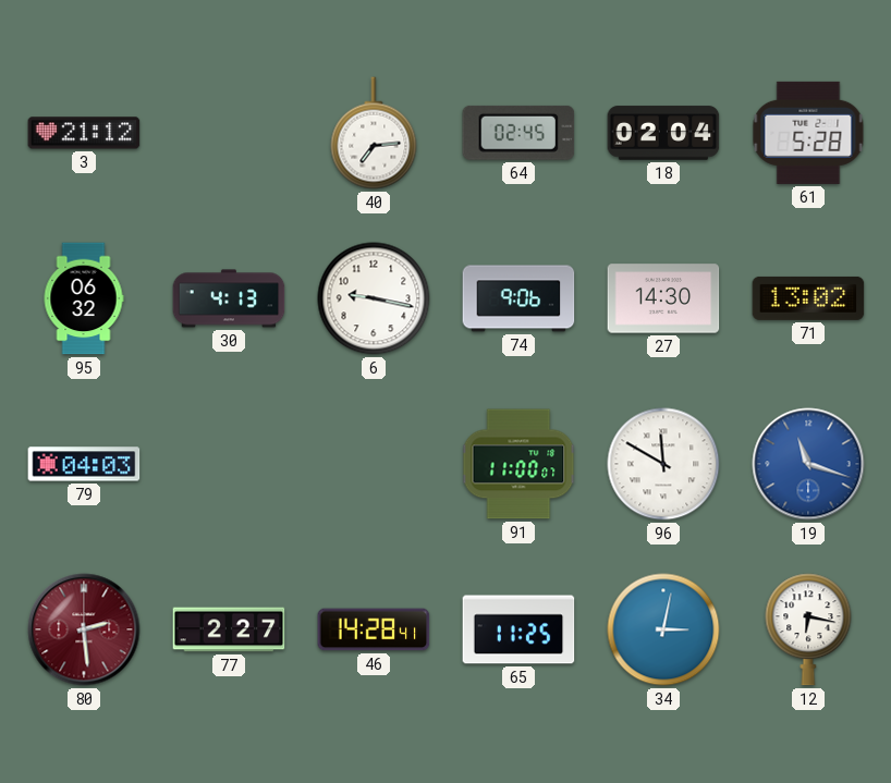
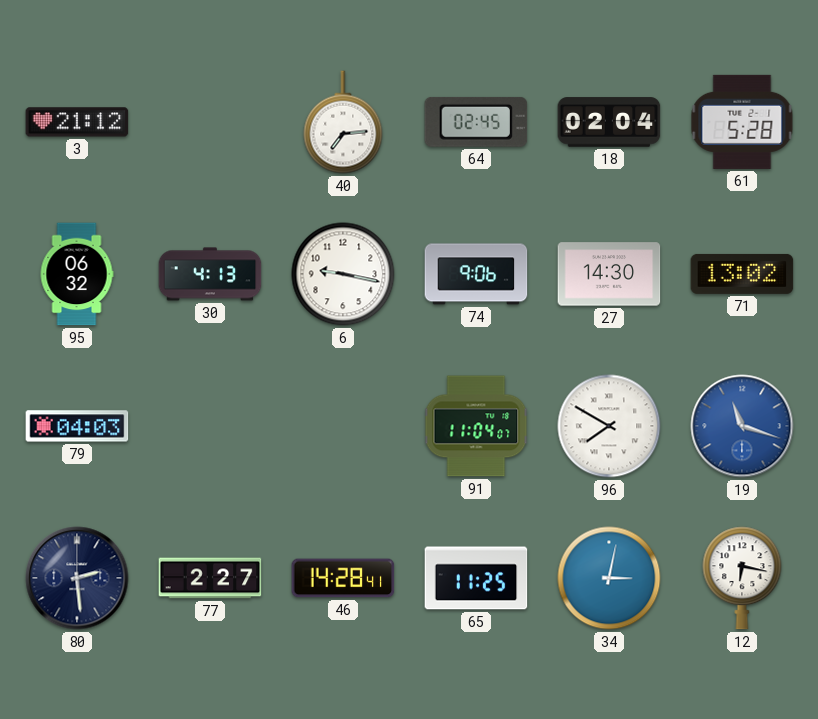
91: 11:00 -> 11:04 (476, 426)
96: 11:50 -> 7:50 (609, 426)
80 dial: burgundy -> navy (77, 578)
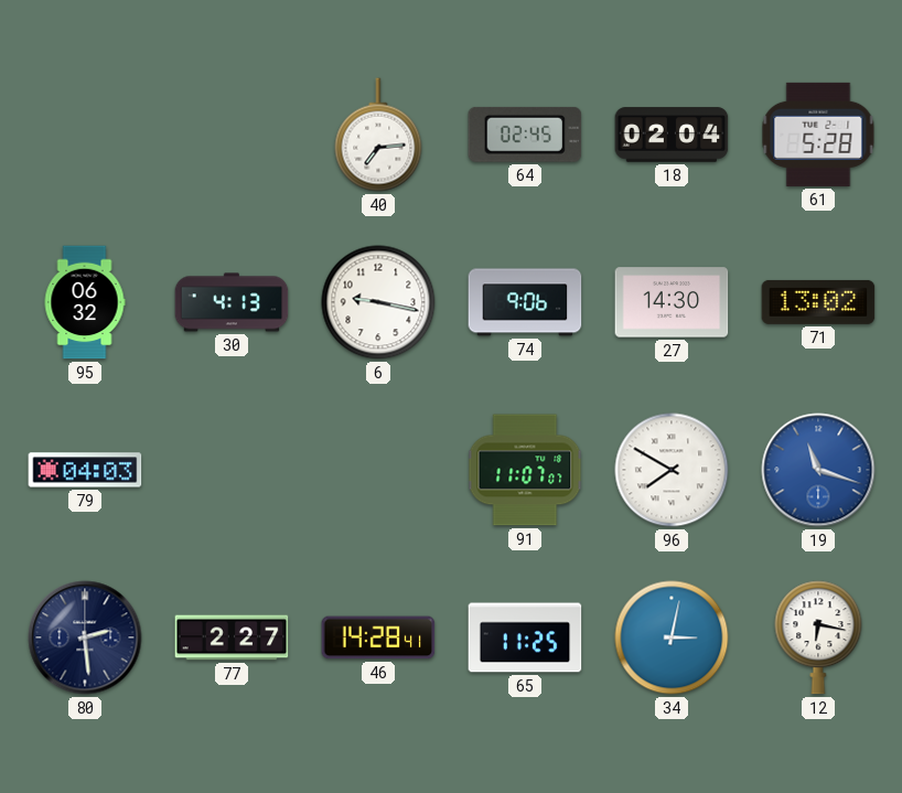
3: 21:12 -> none (77, 122)
91: 11:04 -> 11:07 (525, 470)
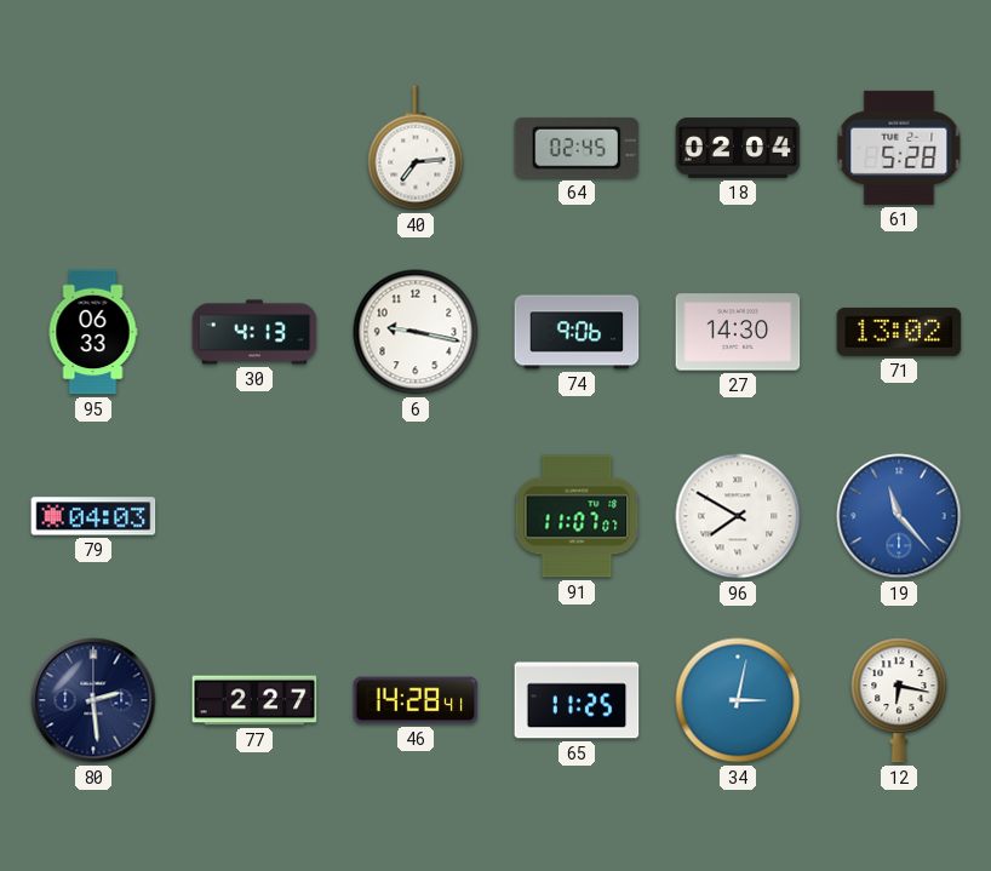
95: 06:32 -> 06:33 (93, 332)
19: 11:18 -> 11:23 (899, 516)
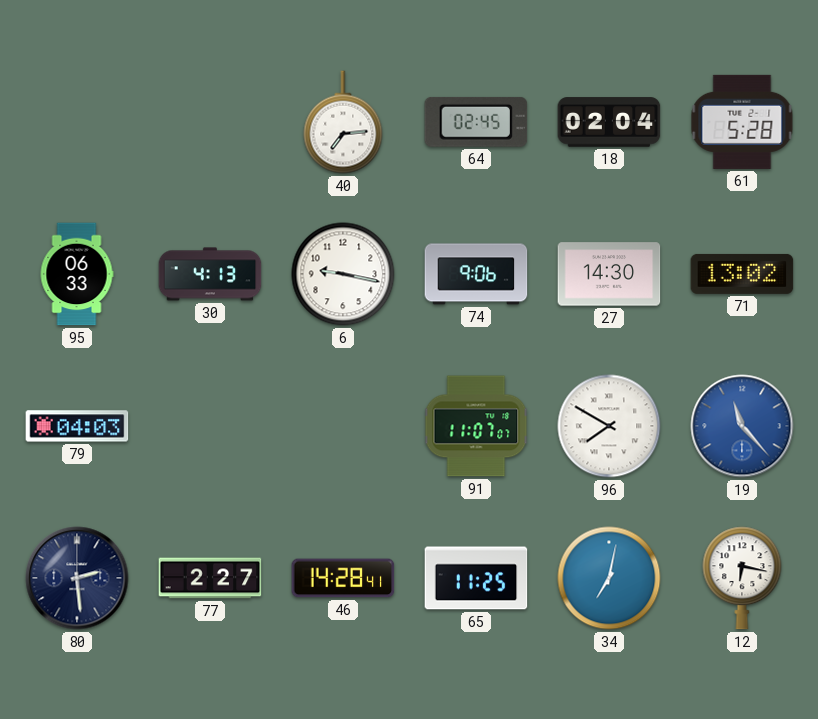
34: 3:02 -> 7:02 (609, 578)
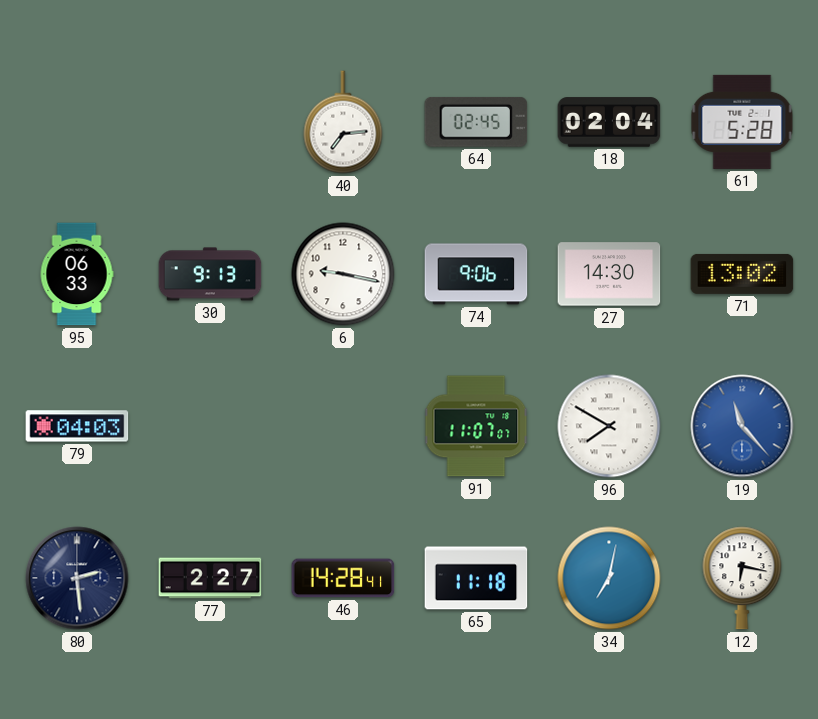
30: 4:13 -> 9:13 (210, 274)
65: 11:25 -> 11:18 (476, 578)
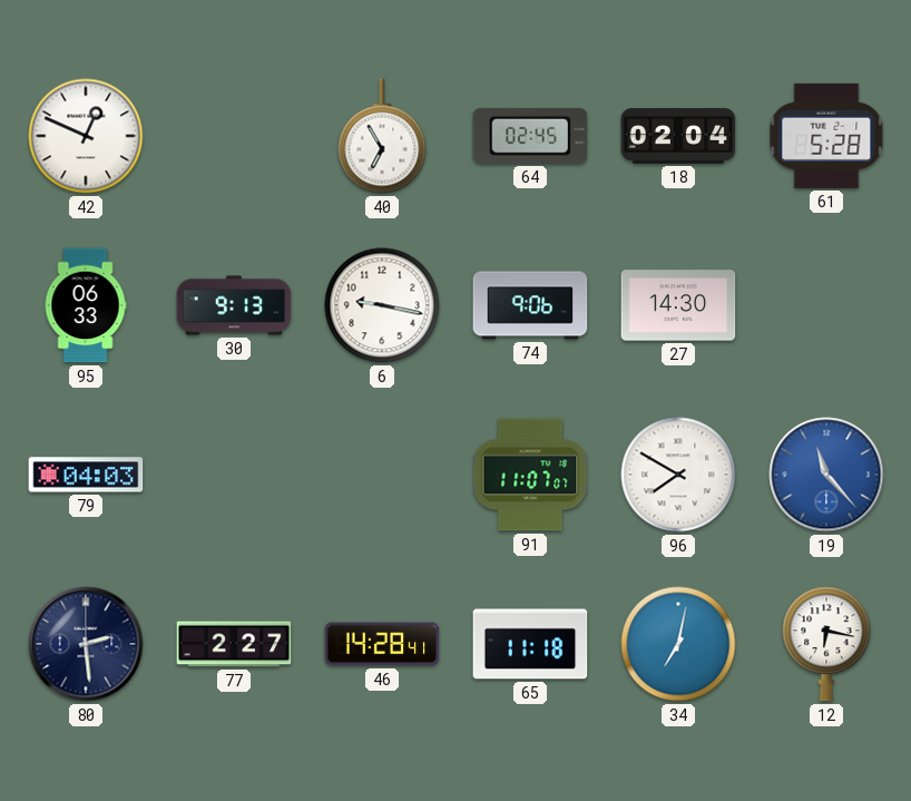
42: none -> 12:49 (86, 136)
40: 7:14 -> 6:55 (382, 136)
71: 13:02 -> none (742, 274)
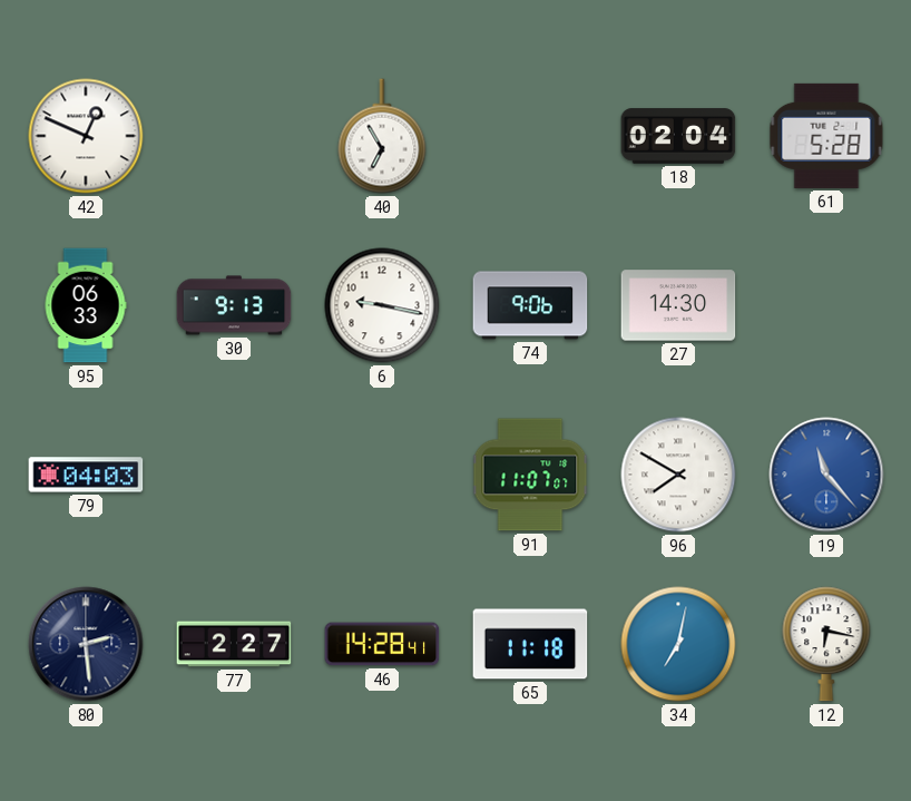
64: 02:45 -> none (530, 136)
